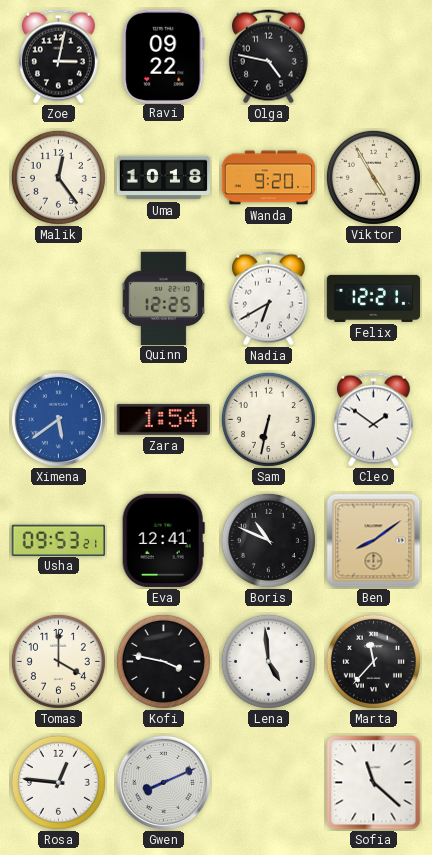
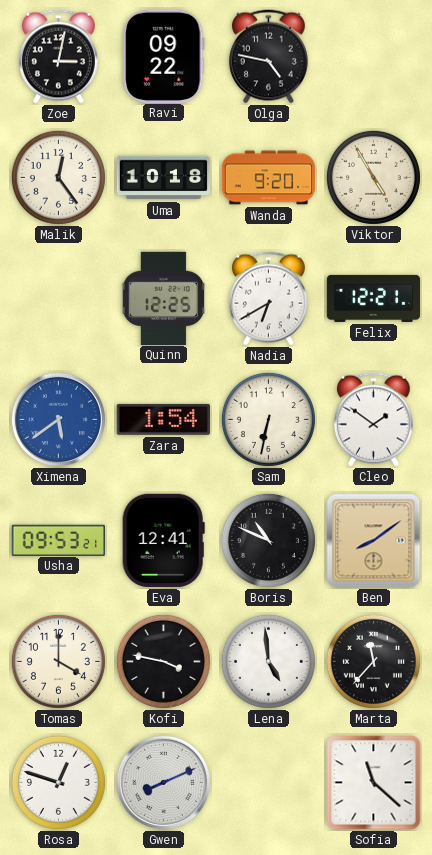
Rosa: 12:46 -> 12:48 (58, 782)
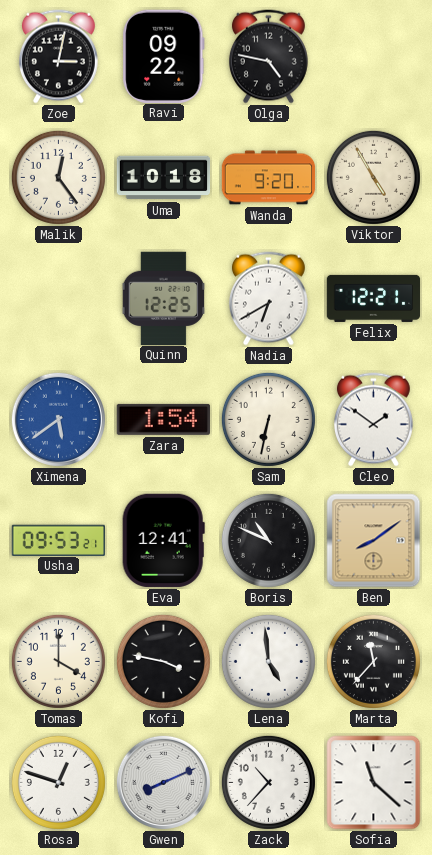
Zack: none -> 10:37 (268, 782)
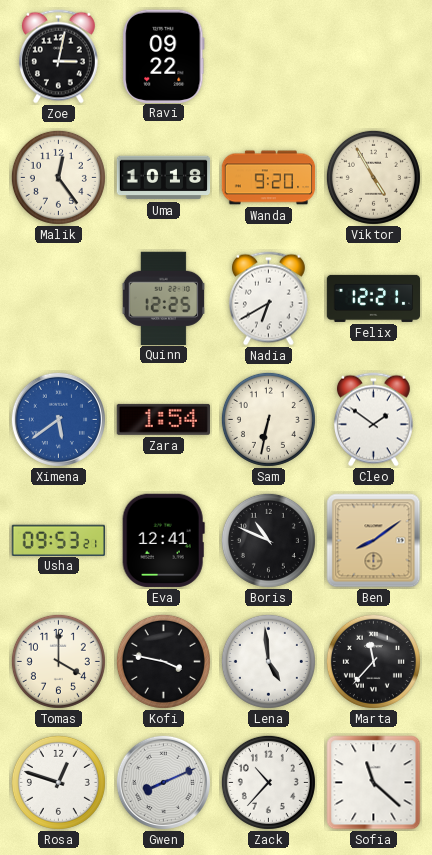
Olga: 4:47 -> none (268, 57)
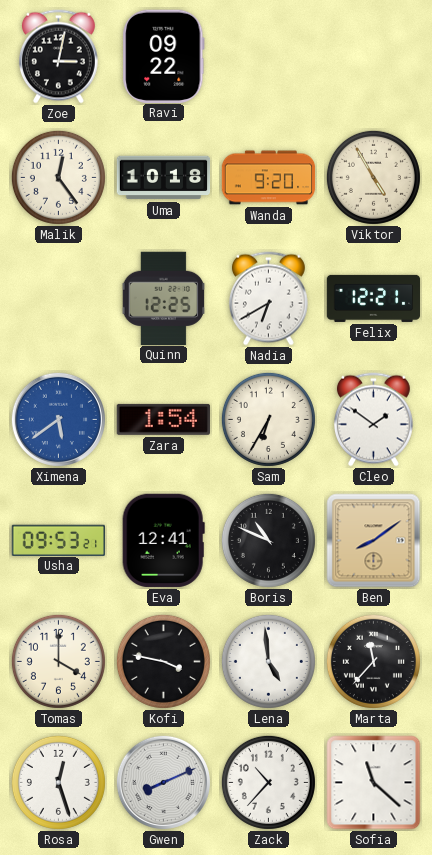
Sam: 6:32 -> 6:35 (268, 419)
Rosa: 12:48 -> 12:27 (58, 782)
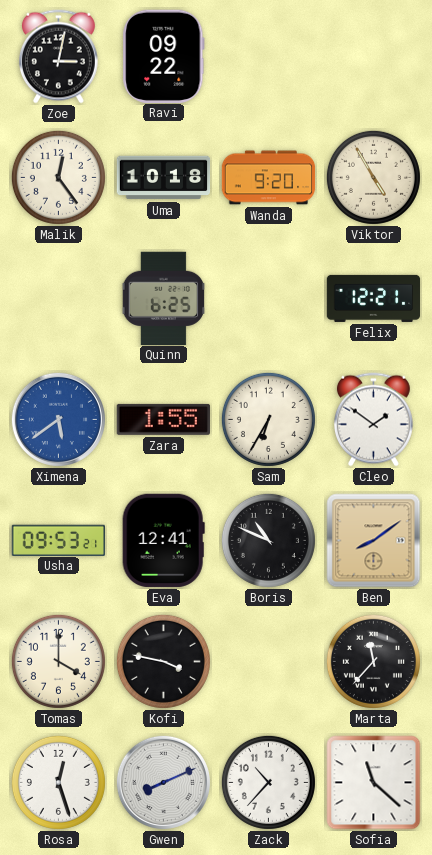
Quinn: 12:25 -> 6:25 (164, 298)
Nadia: 6:40 -> none (268, 299)
Zara: 1:54 -> 1:55 (163, 419)
Lena: 4:59 -> none (268, 661)
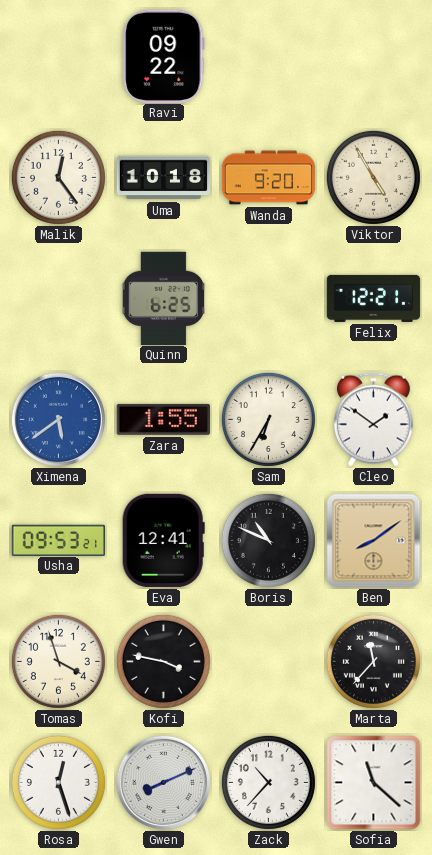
Zoe: 3:02 -> none (58, 57)
Tomas: 4:00 -> 3:57 (58, 661)
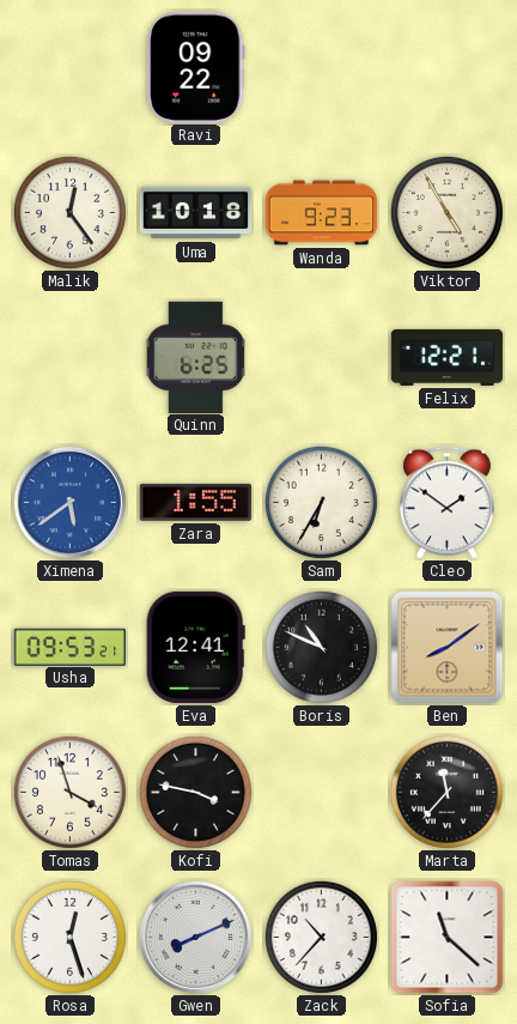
Wanda: 9:20 -> 9:23 (322, 213)
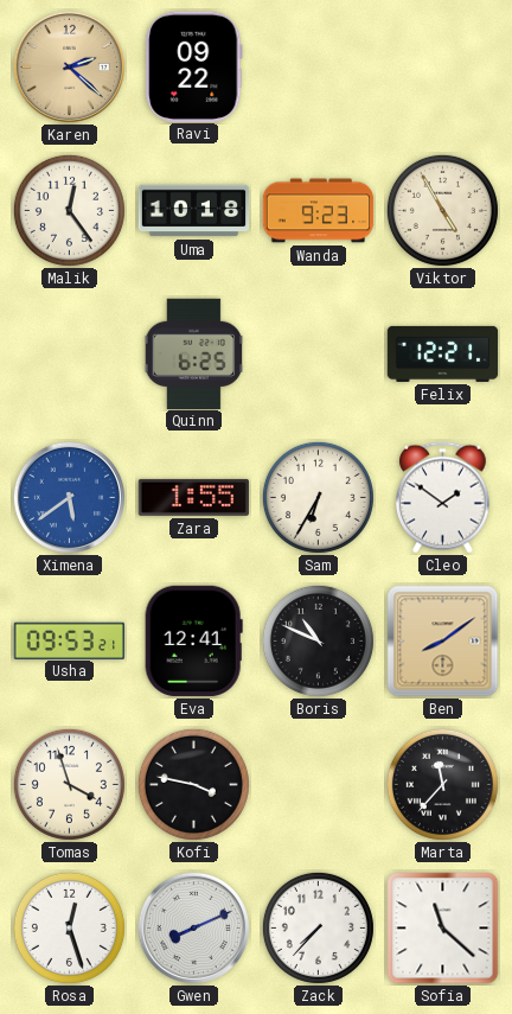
Karen: none -> 2:22 (69, 66)
Zack: 10:37 -> 7:37 (318, 927)
